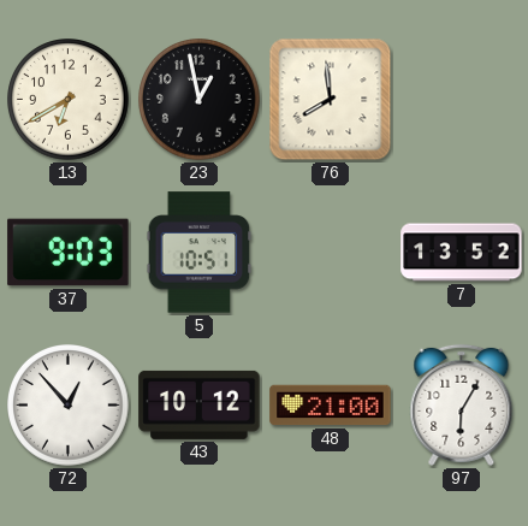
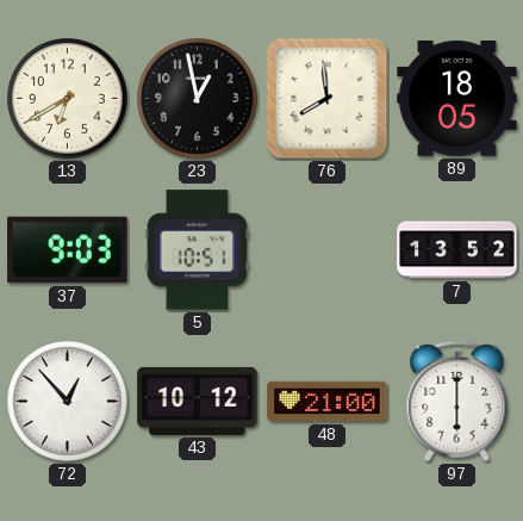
89: none -> 18:05 (457, 99)
97: 6:05 -> 6:00 (457, 401)
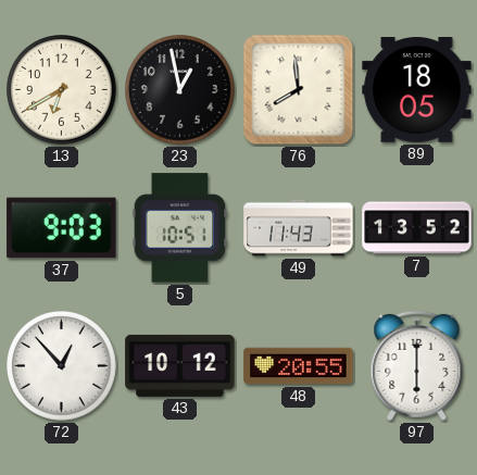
49: none -> 11:43 (299, 228)
48: 21:00 -> 20:55 (299, 366)
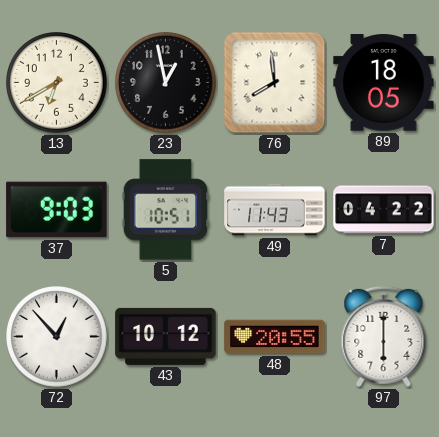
7: 13:52 -> 04:22 (384, 210)
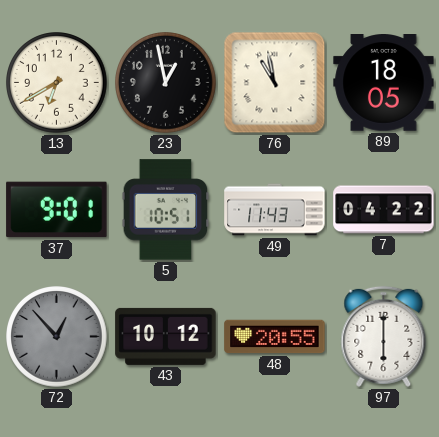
76: 7:59 -> 10:58 (275, 83)
37: 9:03 -> 9:01 (57, 210)
72 dial: white -> grey (57, 337)
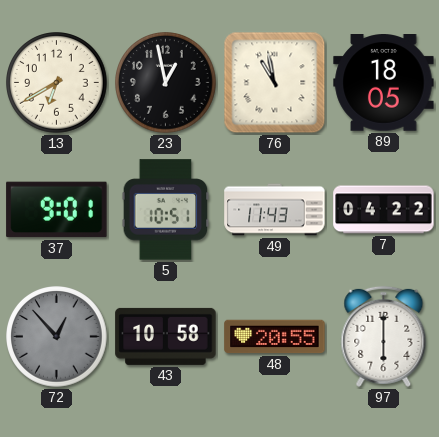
43: 10:12 -> 10:58 (166, 336)
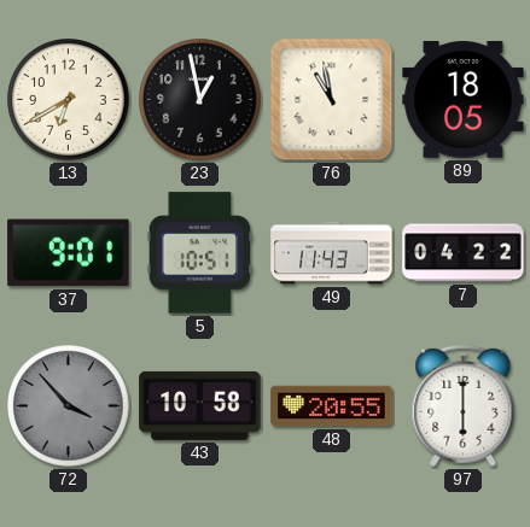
72: 12:53 -> 3:53 (69, 406)
